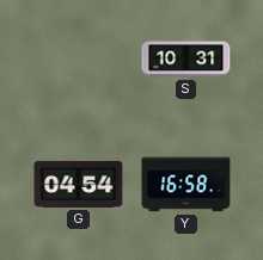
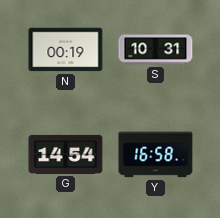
N: none -> 00:19 (66, 50)
G: 04:54 -> 14:54 (66, 154)
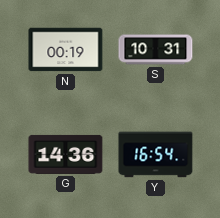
G: 14:54 -> 14:36 (66, 154)
Y: 16:58 -> 16:54 (156, 155)
